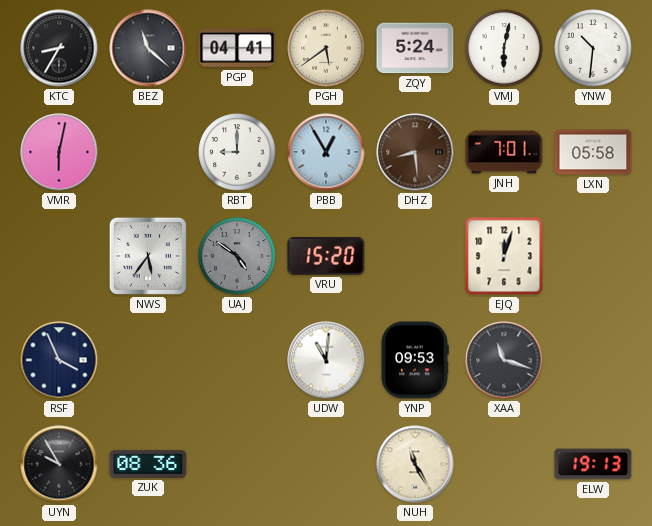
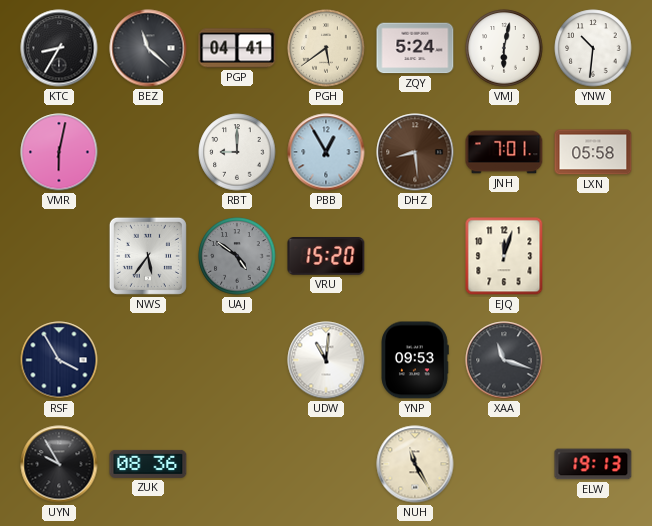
RSF: 3:56 -> 3:55 (59, 360)
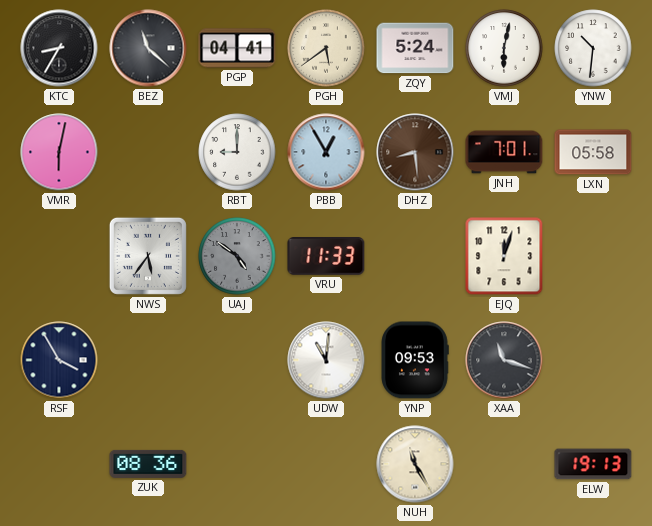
VRU: 15:20 -> 11:33 (326, 257)
UYN: 9:55 -> none (59, 464)
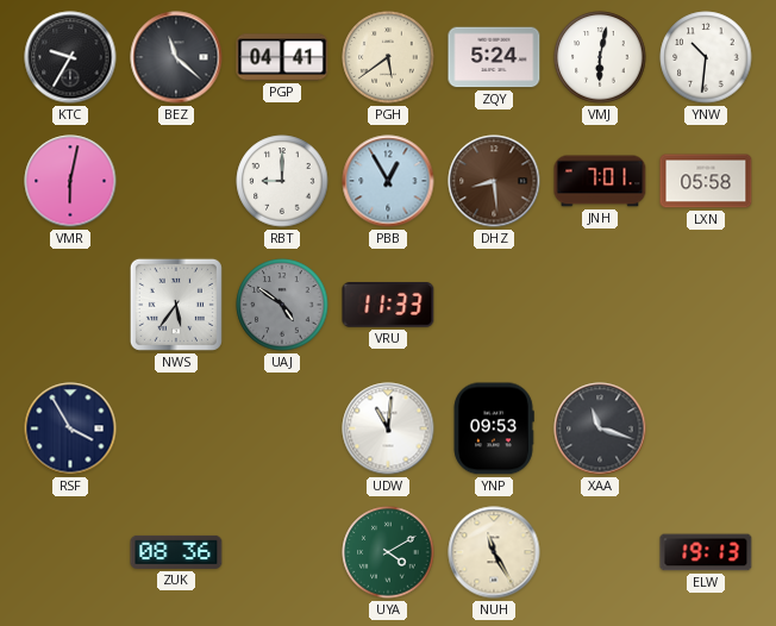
KTC: 8:35 -> 9:35 (70, 57)
EJQ: 12:03 -> none (504, 256)
UYA: none -> 4:10 (388, 552)
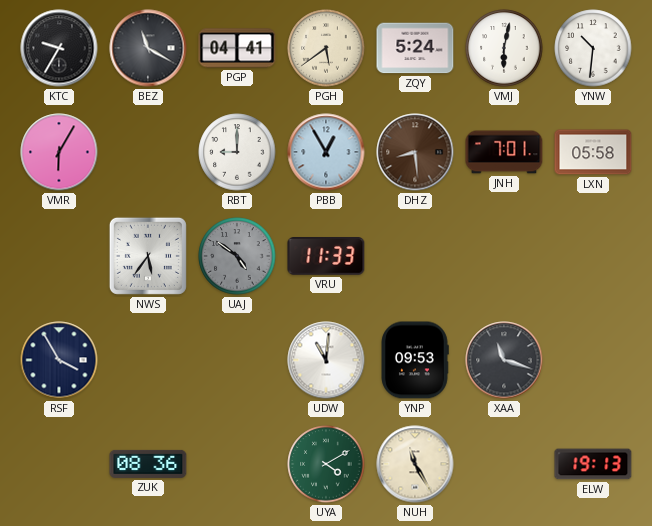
BEZ: 11:22 -> 11:20 (148, 48)
VMR: 6:02 -> 6:05 (59, 152)
